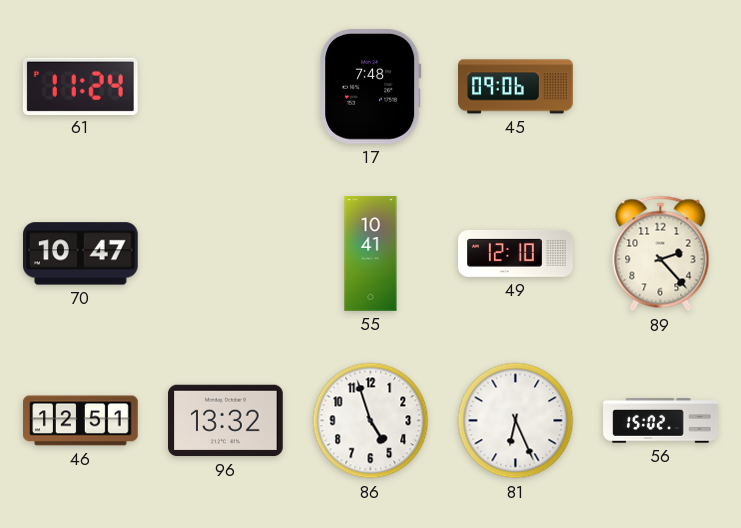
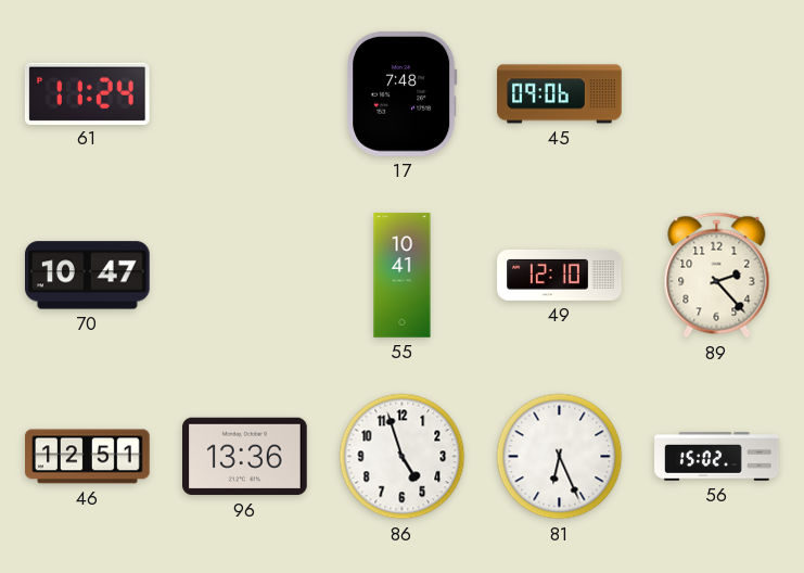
96: 13:32 -> 13:36 (245, 457)
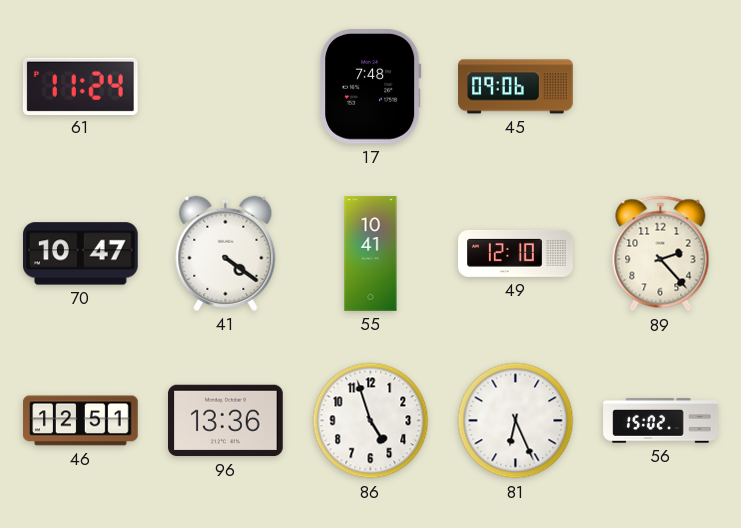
41: none -> 4:21 (226, 253)
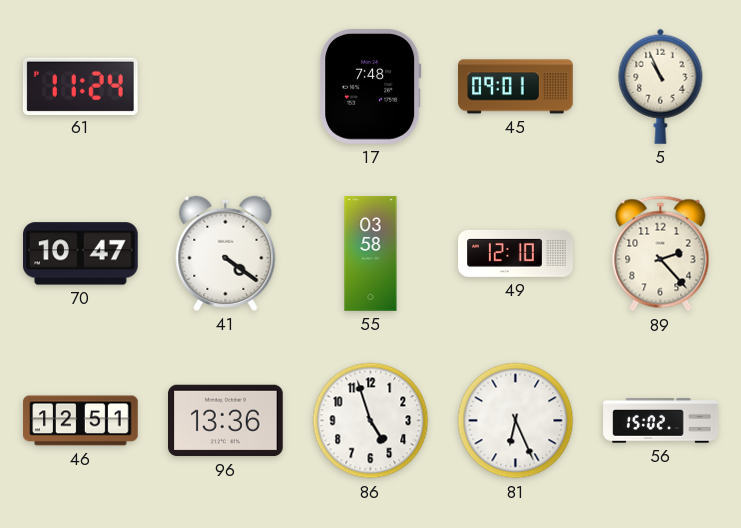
45: 09:06 -> 09:01 (516, 87)
5: none -> 10:56 (661, 86)
55: 10:41 -> 03:58 (371, 254)
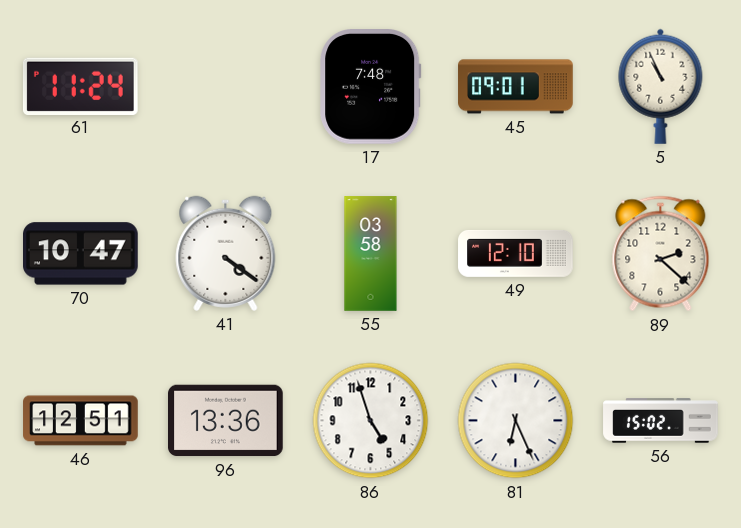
89: 2:23 -> 2:22 (661, 254)
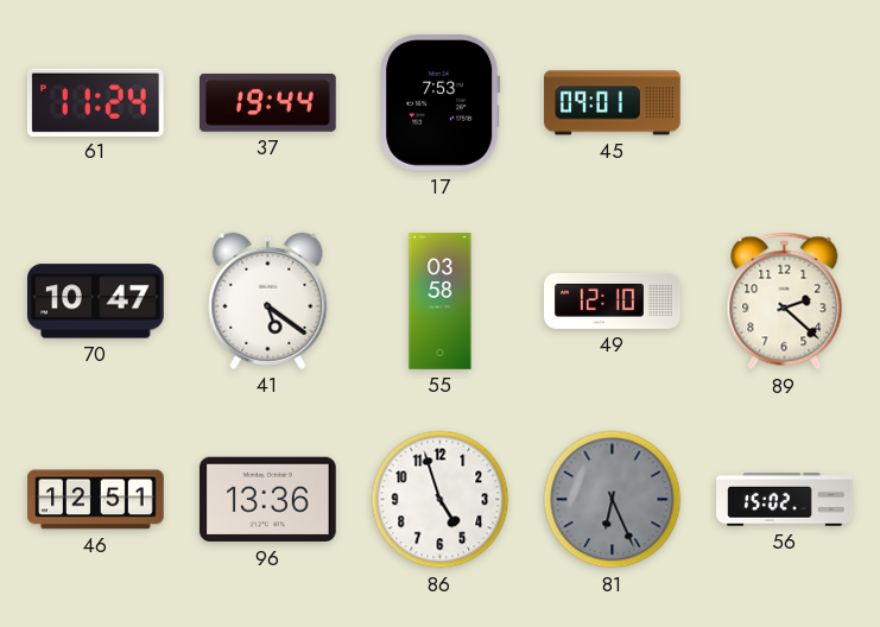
37: none -> 19:44 (268, 102)
17: 7:48 -> 7:53 (441, 103)
5: 10:56 -> none (661, 86)
41: 4:21 -> 5:21 (268, 300)
81 dial: white -> grey (613, 500)
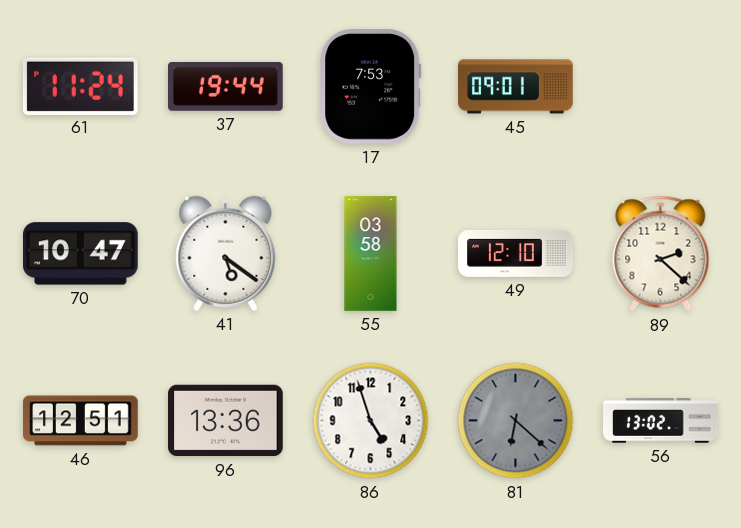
81: 6:26 -> 6:22 (516, 421)
56: 15:02 -> 13:02 (661, 421)
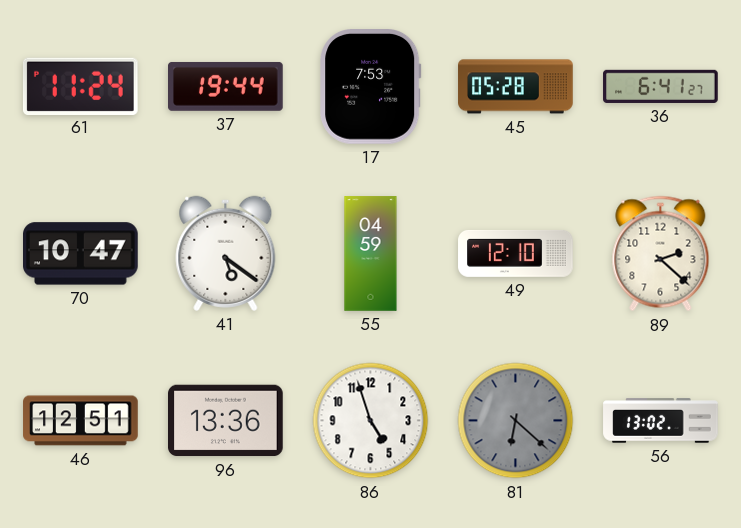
45: 09:01 -> 05:28 (516, 87)
36: none -> 6:41 (661, 86)
55: 03:58 -> 04:59 (371, 254)
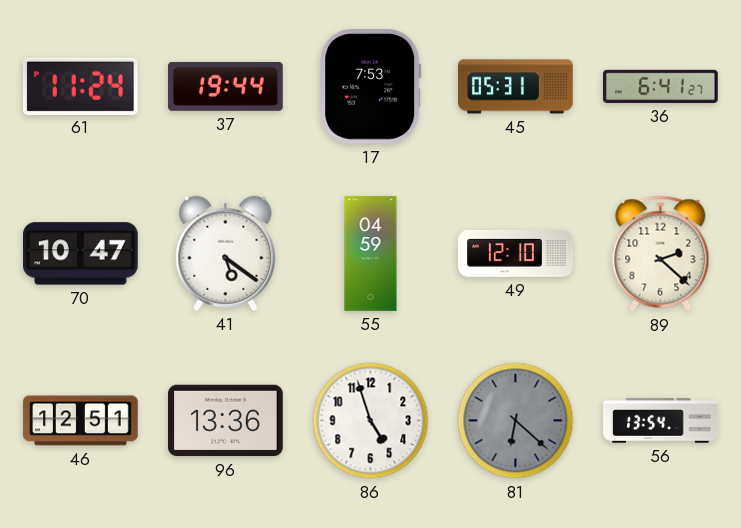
45: 05:28 -> 05:31 (516, 87)
56: 13:02 -> 13:54 (661, 421)
